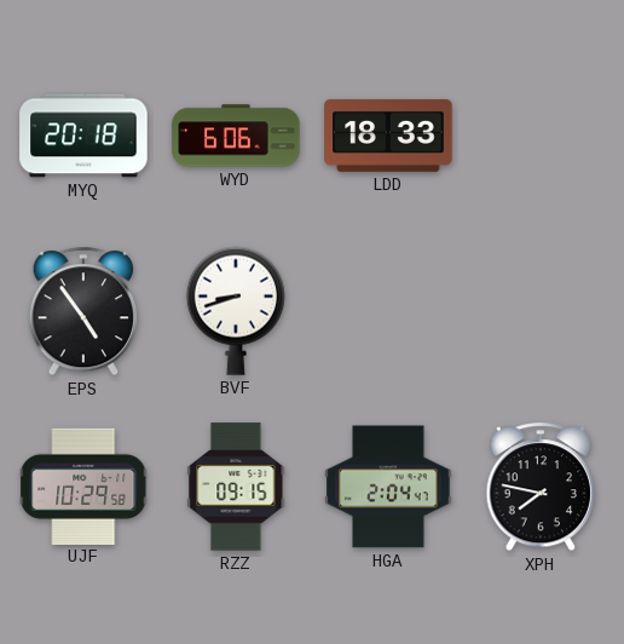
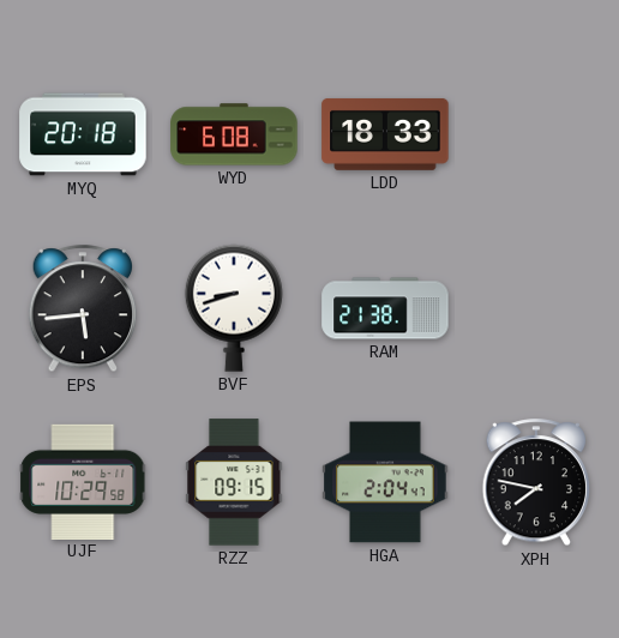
WYD: 6:06 -> 6:08 (234, 134)
EPS: 4:54 -> 5:44 (83, 309)
RAM: none -> 21:38 (385, 308)
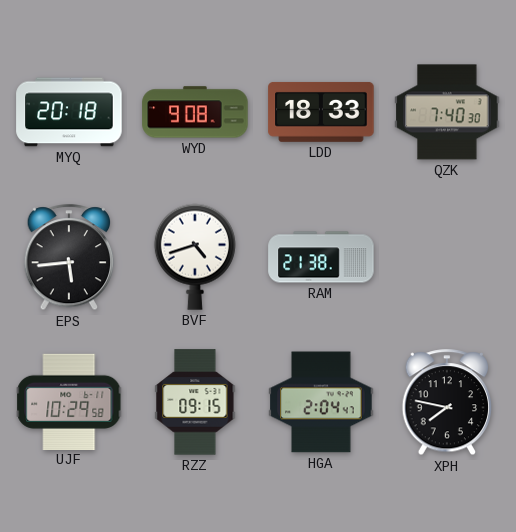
WYD: 6:08 -> 9:08 (195, 112)
QZK: none -> 7:40 (447, 112)
BVF: 8:42 -> 4:42 (195, 257)
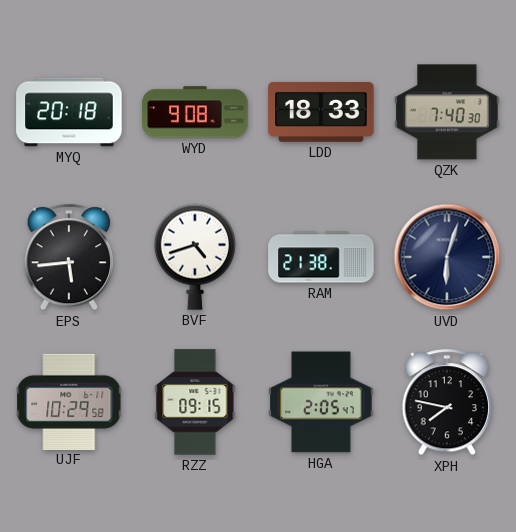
UVD: none -> 6:03 (447, 257)
HGA: 2:04 -> 2:05 (321, 402)
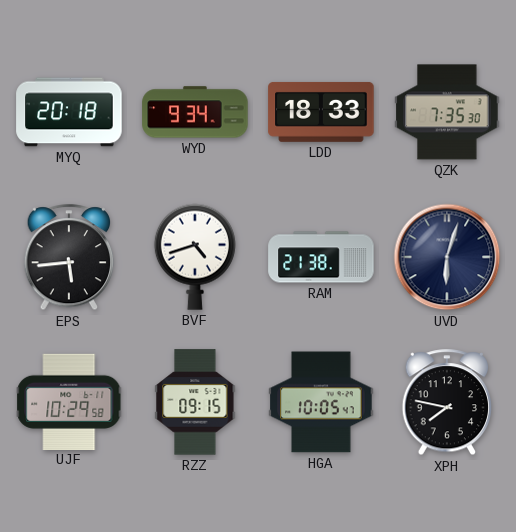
WYD: 9:08 -> 9:34 (195, 112)
QZK: 7:40 -> 7:35 (447, 112)
HGA: 2:05 -> 10:05 (321, 402)
